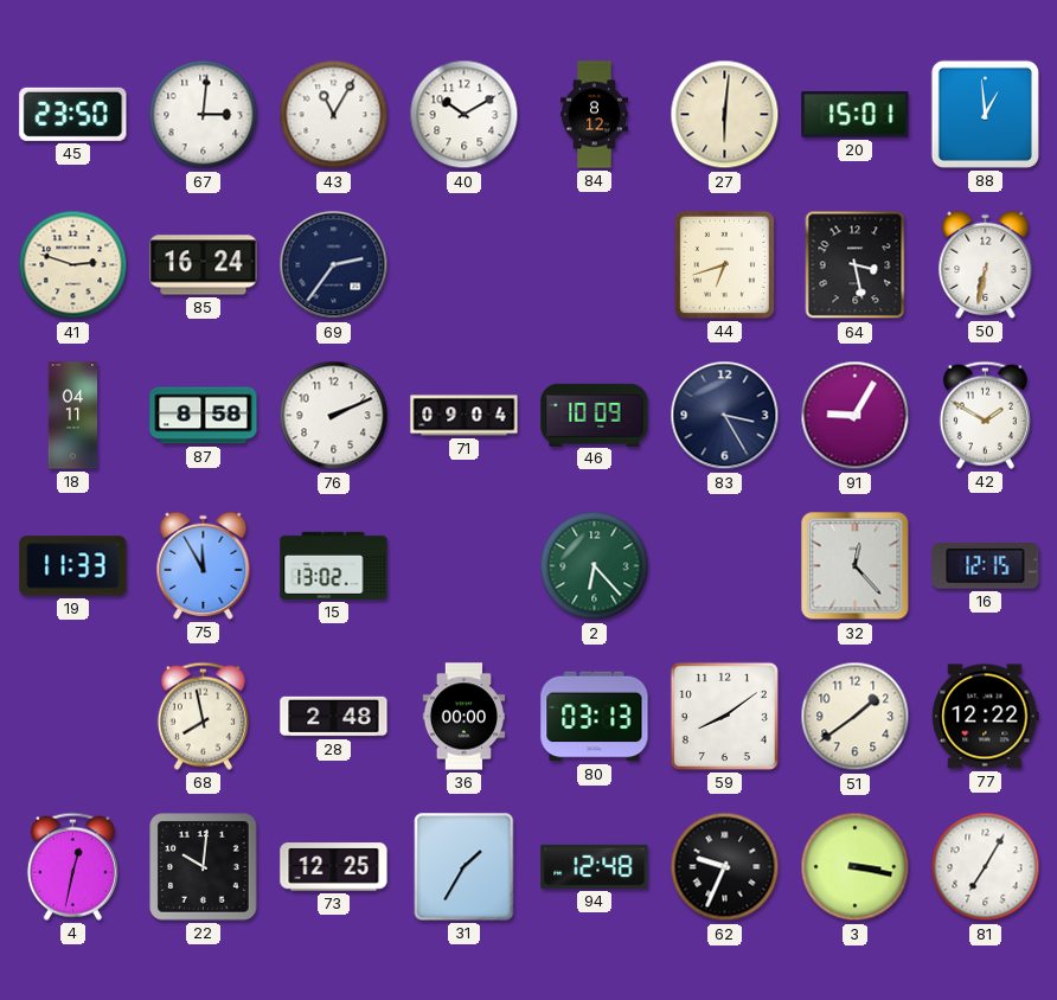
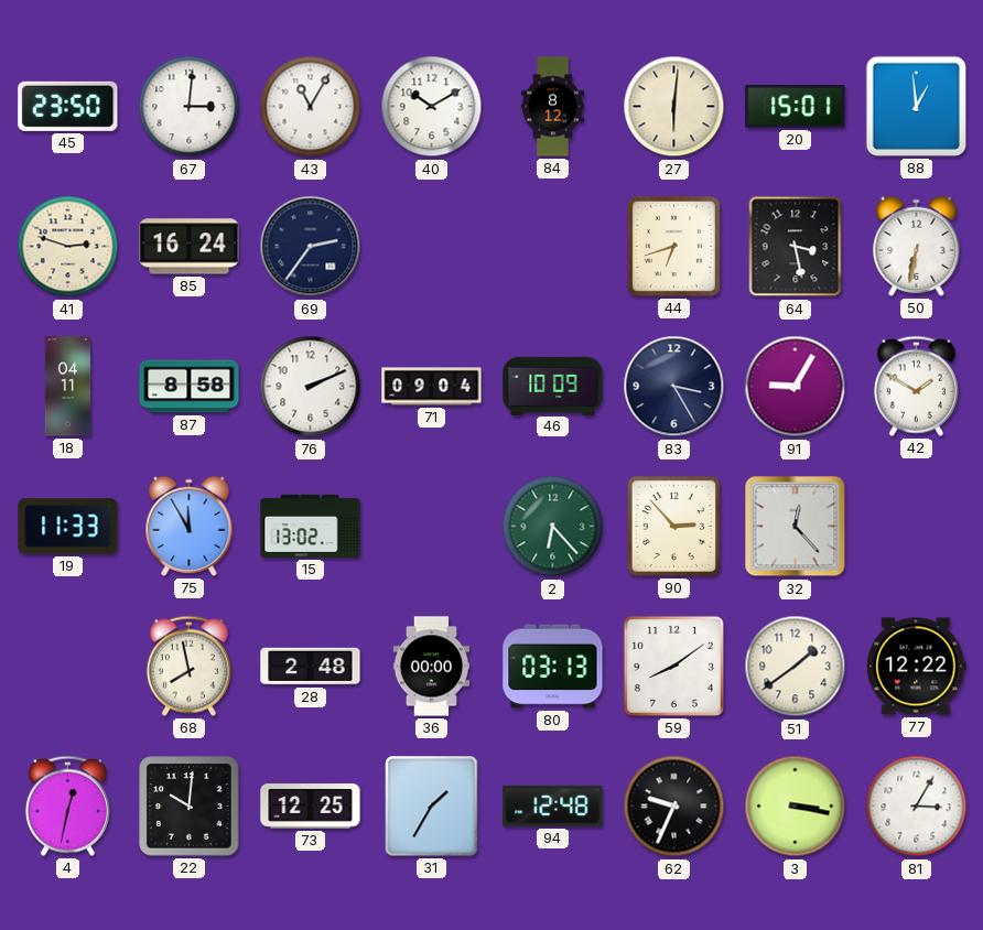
90: none -> 2:53 (673, 526)
16: 12:15 -> none (986, 566)
81: 7:05 -> 3:05 (917, 807)
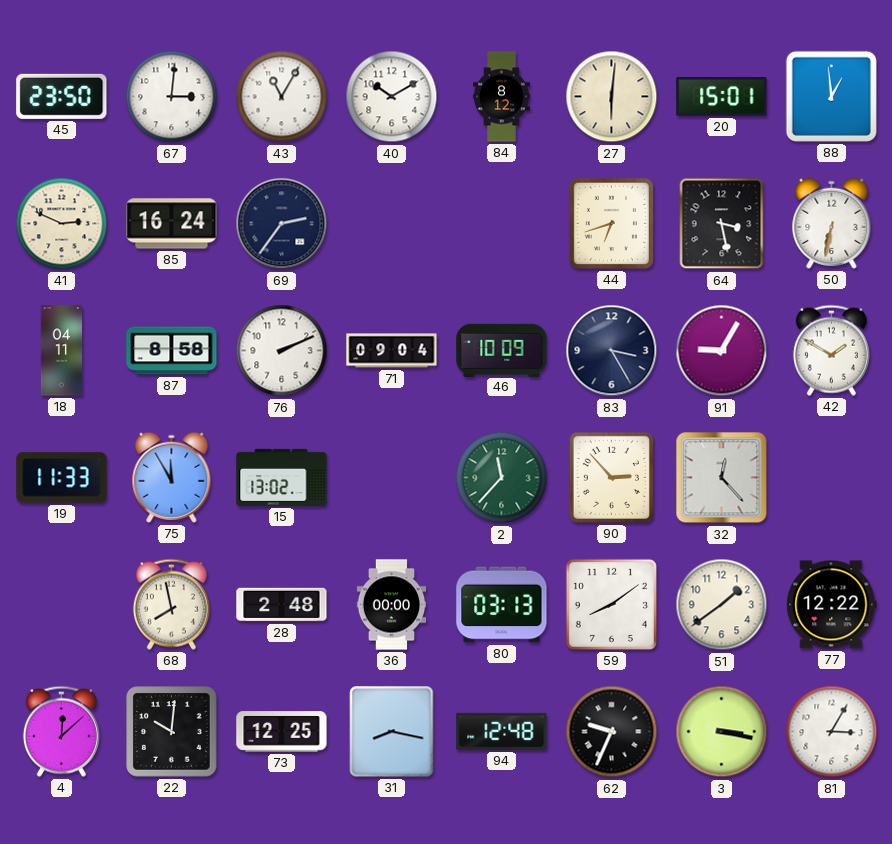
41: 2:48 -> 2:49 (62, 224)
2: 6:23 -> 11:37 (502, 478)
4: 12:32 -> 12:08 (61, 731)
31: 1:35 -> 8:17 (392, 732)
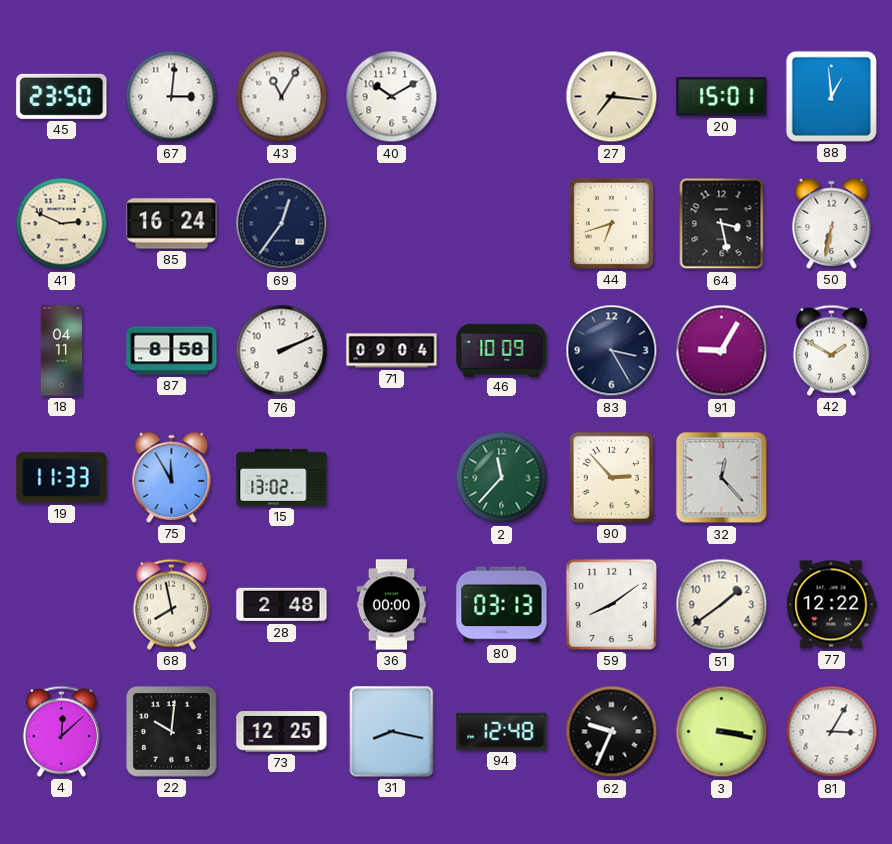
84: 8:12 -> none (502, 97)
27: 6:01 -> 7:16 (612, 97)
69: 2:36 -> 12:36 (282, 224)
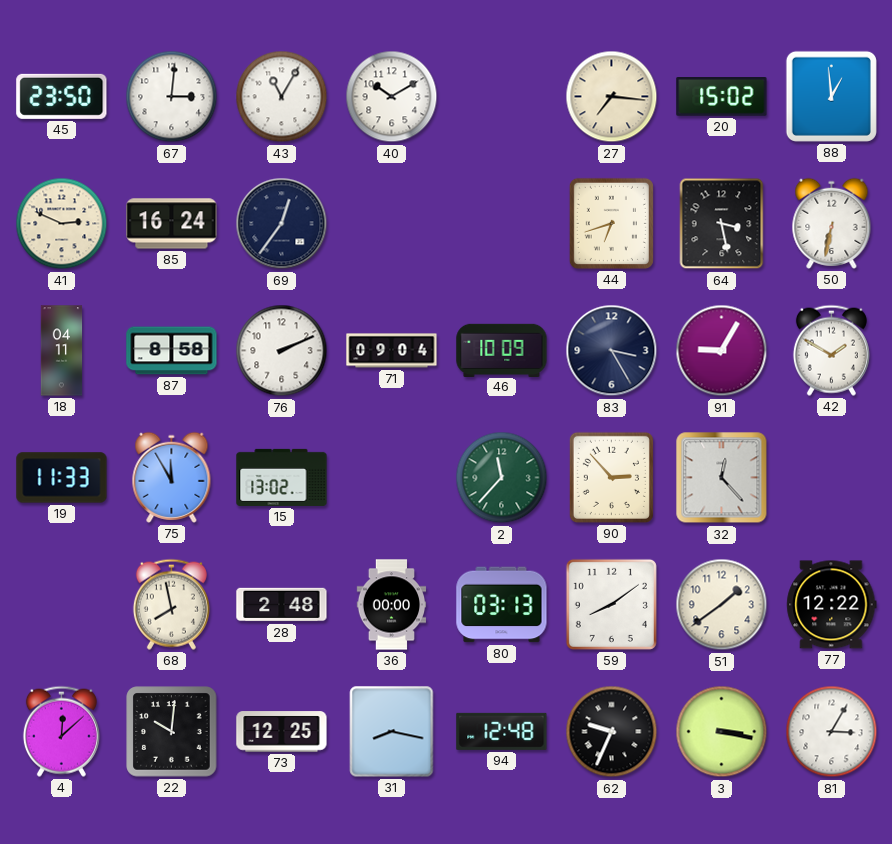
20: 15:01 -> 15:02 (722, 97)
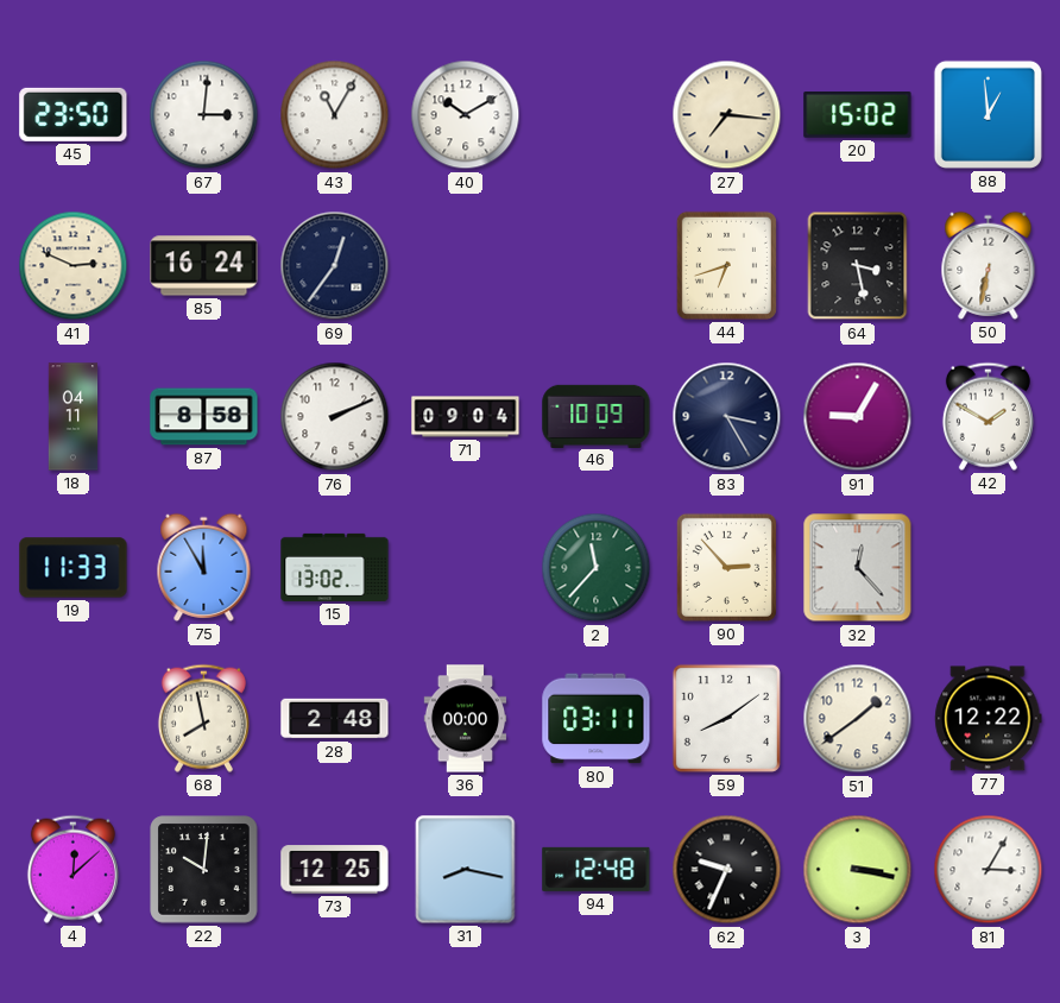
80: 03:13 -> 03:11 (597, 719)
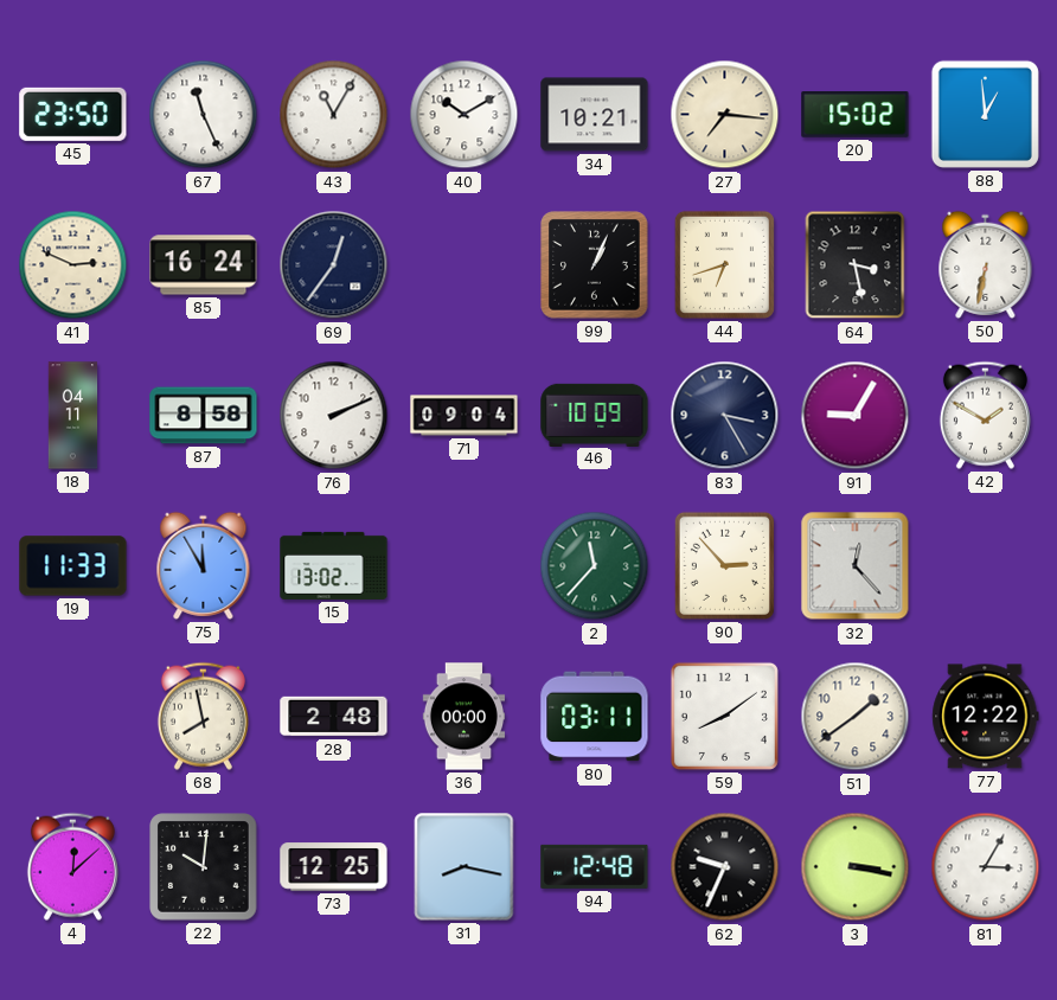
67: 3:01 -> 11:26 (204, 115)
34: none -> 10:21 (595, 115)
99: none -> 1:04 (595, 265)
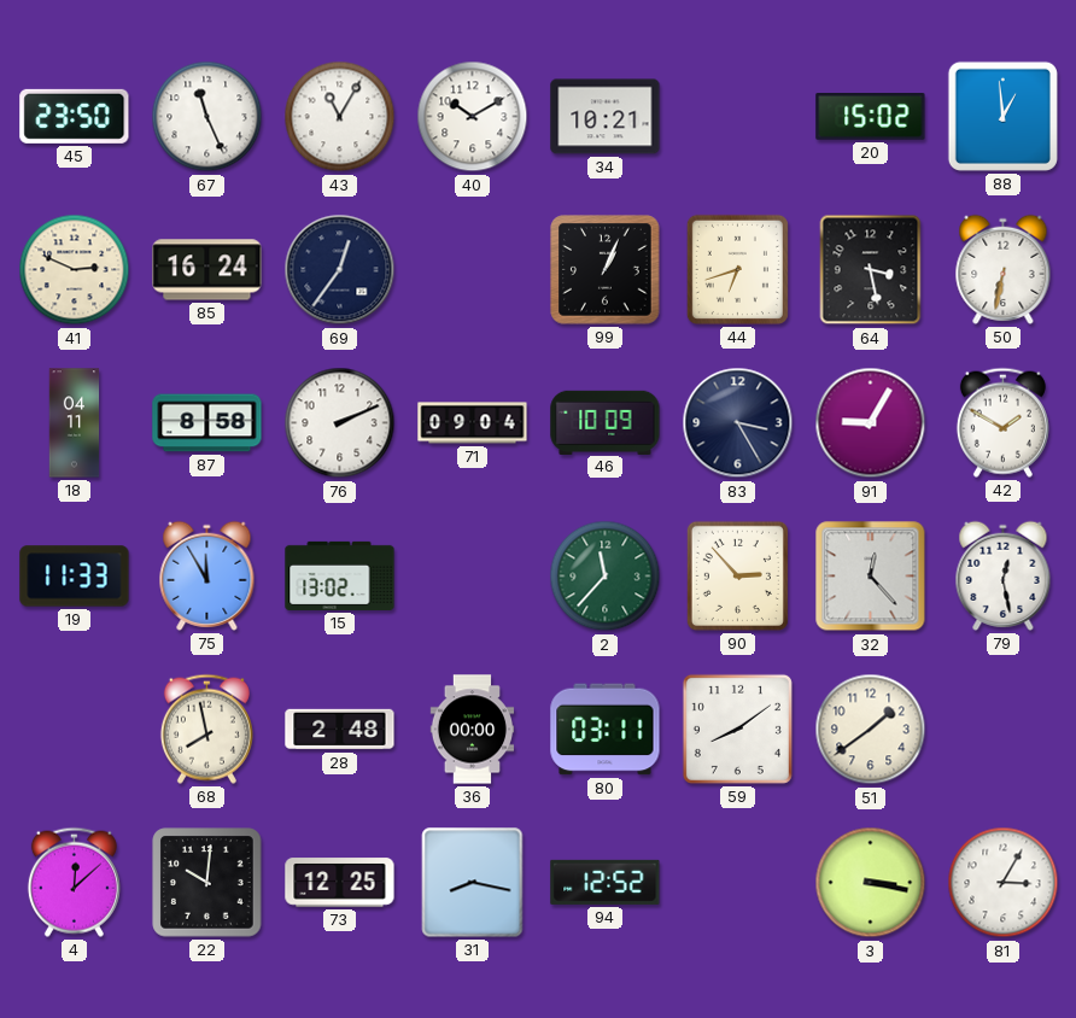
27: 7:16 -> none (725, 115)
79: none -> 12:28 (1004, 575)
77: 12:22 -> none (986, 717)
94: 12:48 -> 12:52 (606, 882)
62: 9:34 -> none (725, 867)
